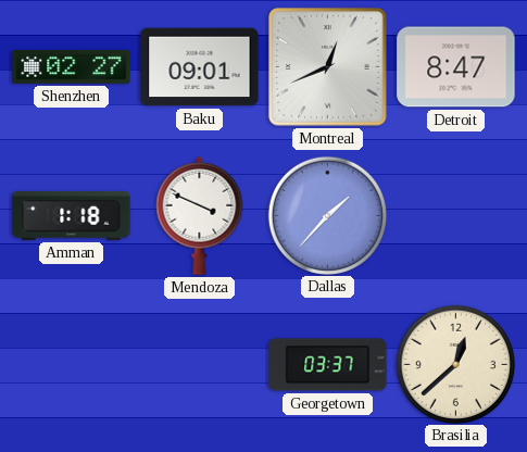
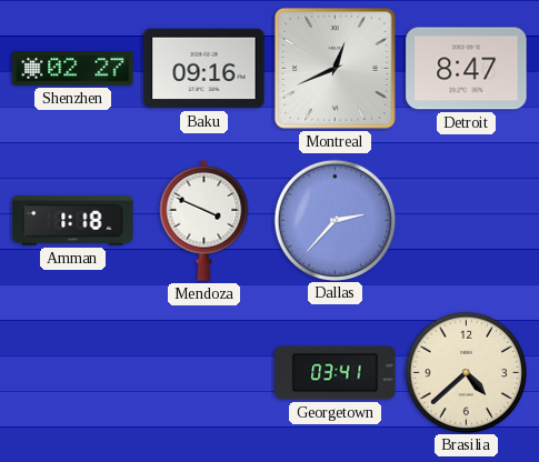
Baku: 09:01 -> 09:16 (204, 69)
Dallas: 1:37 -> 2:37 (335, 220)
Georgetown: 03:37 -> 03:41 (336, 373)
Brasilia: 12:38 -> 4:38 (466, 372)
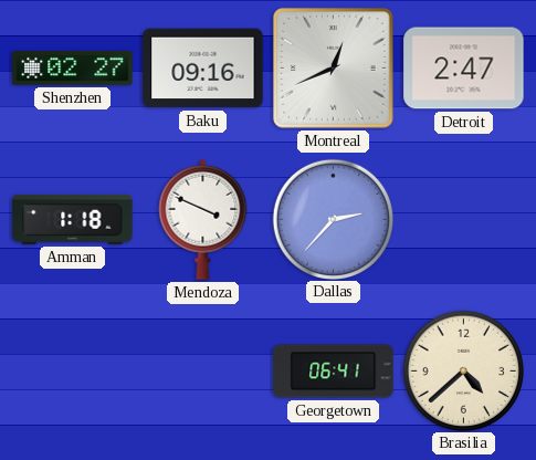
Detroit: 8:47 -> 2:47 (464, 69)
Georgetown: 03:41 -> 06:41 (334, 372)
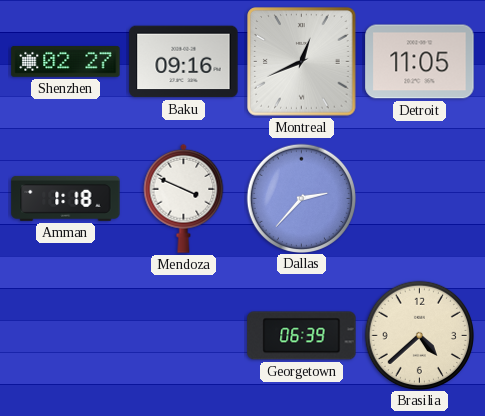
Detroit: 2:47 -> 11:05 (420, 62)
Georgetown: 06:41 -> 06:39 (302, 336)
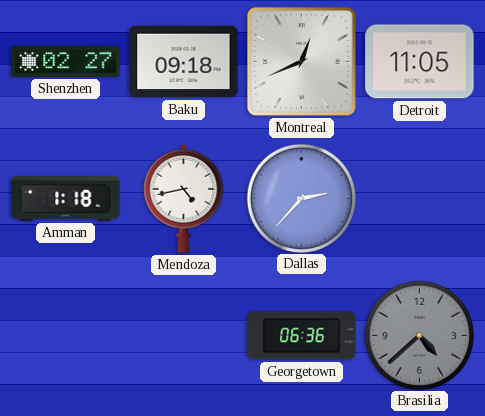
Baku: 09:16 -> 09:18 (184, 62)
Mendoza: 3:49 -> 4:43 (184, 198)
Georgetown: 06:39 -> 06:36 (302, 336)
Brasilia dial: cream -> grey (419, 335)
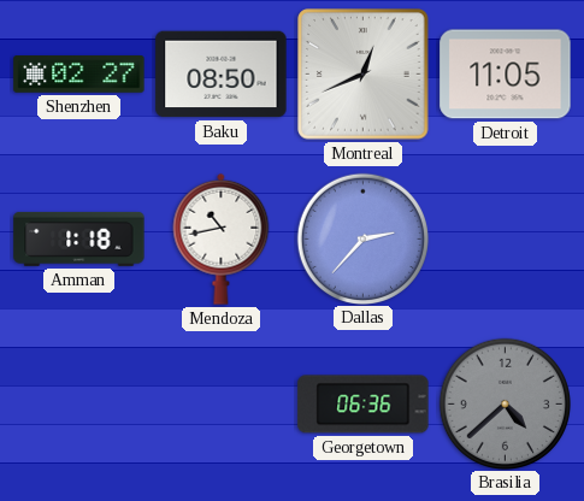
Baku: 09:18 -> 08:50 (222, 75)
Mendoza: 4:43 -> 10:43 (222, 238)
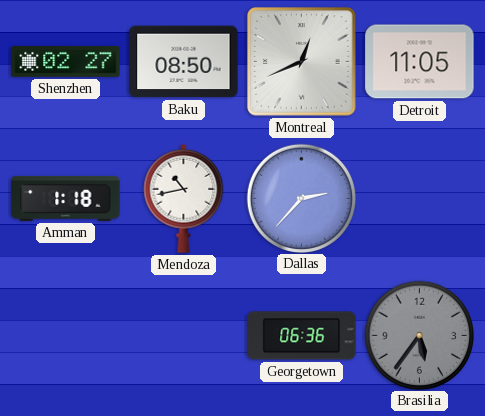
Brasilia: 4:38 -> 5:36 (419, 335)
